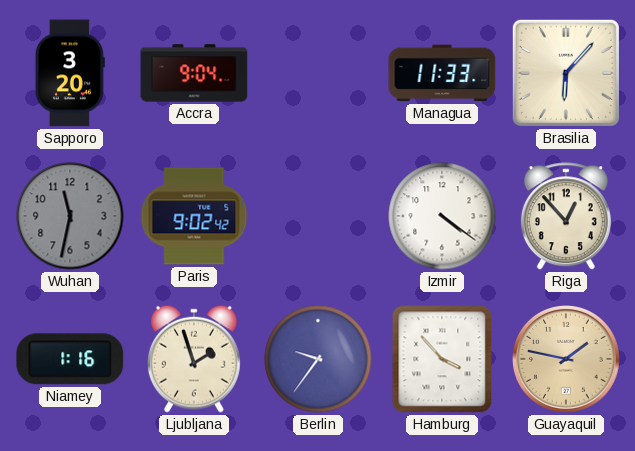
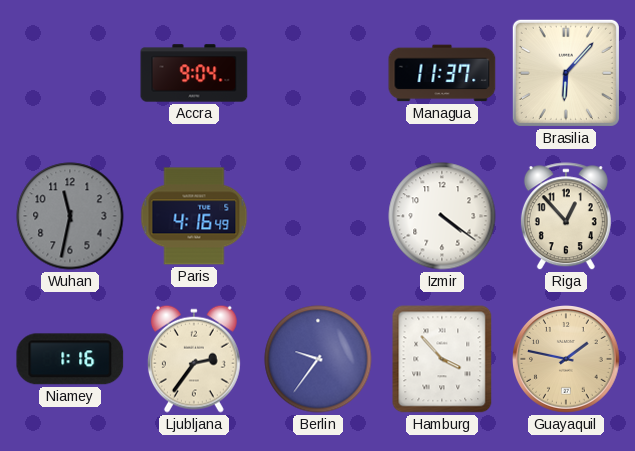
Sapporo: 3:20 -> none (70, 73)
Managua: 11:33 -> 11:37 (442, 73)
Paris: 9:02 -> 4:16 (194, 216)
Ljubljana: 1:57 -> 2:36 (194, 359)
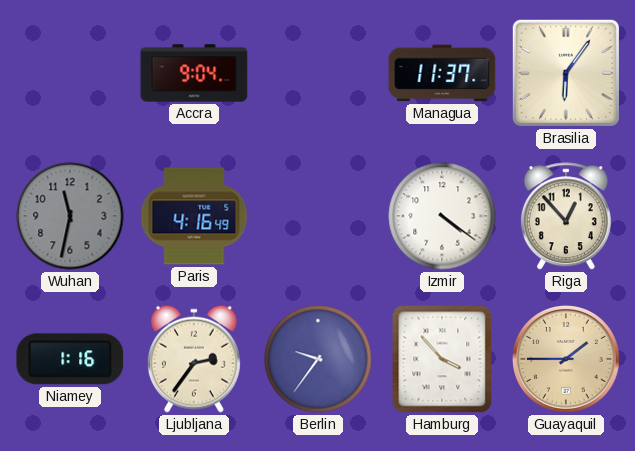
Brasilia: 6:07 -> 6:06 (566, 73)
Guayaquil: 1:47 -> 1:45 (567, 360)
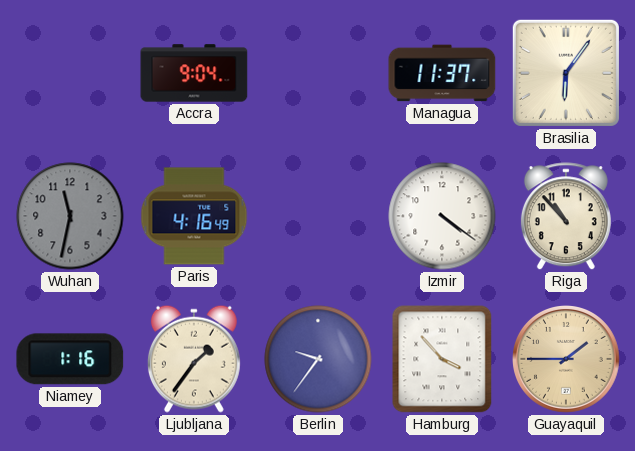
Riga: 12:53 -> 10:53 (566, 217)
Ljubljana: 2:36 -> 1:36 (194, 359)
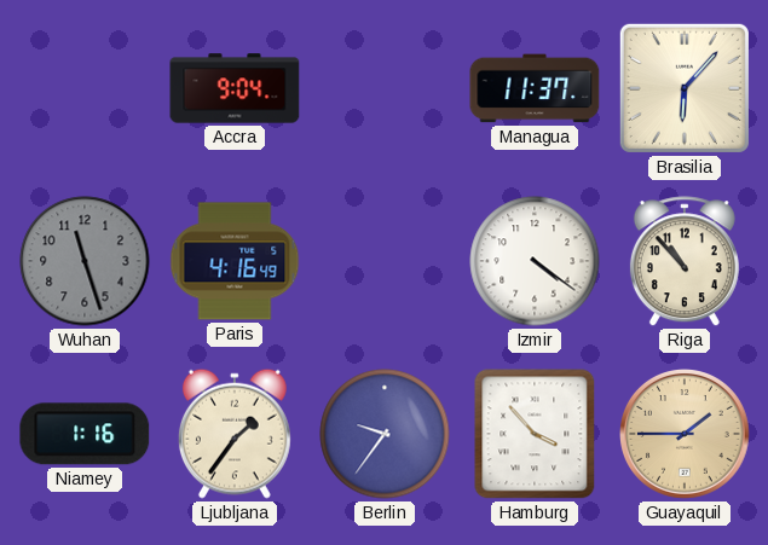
Brasilia: 6:06 -> 6:07 (685, 88)
Wuhan: 11:32 -> 11:27 (85, 261)
